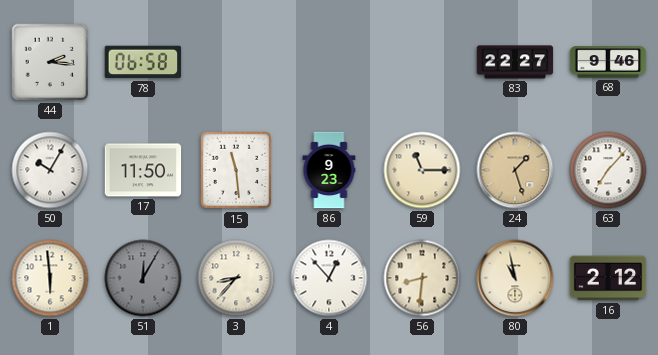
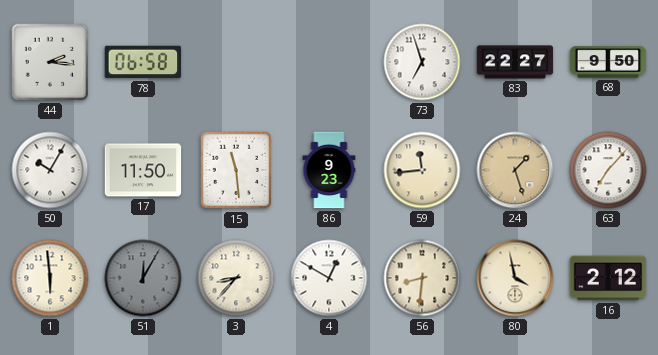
73: none -> 6:57 (422, 62)
68: 9:46 -> 9:50 (608, 62)
59: 11:15 -> 11:44 (422, 170)
4: 12:53 -> 12:50 (329, 278)
80: 10:58 -> 3:58 (515, 278)
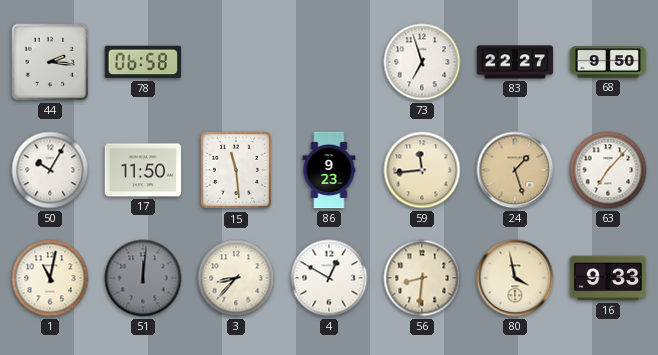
1: 5:59 -> 11:02 (50, 278)
51: 12:05 -> 12:01 (143, 278)
16: 2:12 -> 9:33 (608, 278)
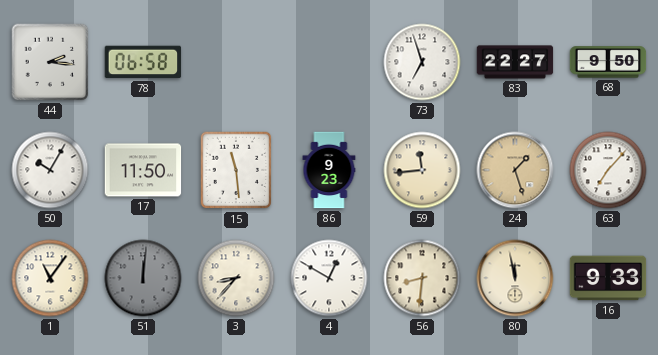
1: 11:02 -> 11:06 (50, 278)
80: 3:58 -> 11:58 (515, 278)
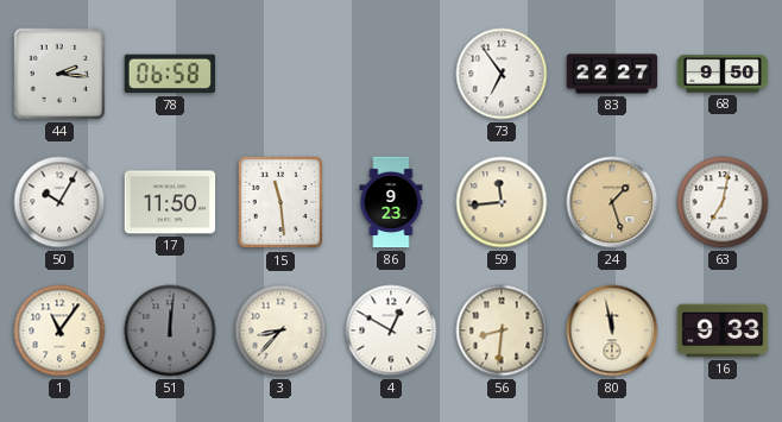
73: 6:57 -> 6:54 (502, 74)
63: 7:07 -> 7:02 (723, 202)
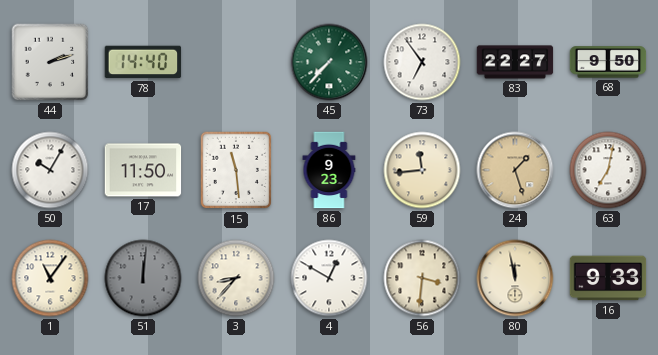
44: 2:16 -> 2:12 (50, 62)
78: 06:58 -> 14:40 (143, 62)
45: none -> 7:37 (329, 62)
56: 8:31 -> 3:31 (422, 278)
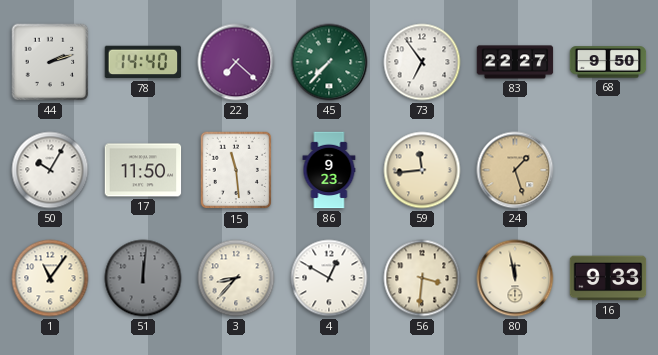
22: none -> 7:22 (236, 62)
63: 7:02 -> none (608, 170)
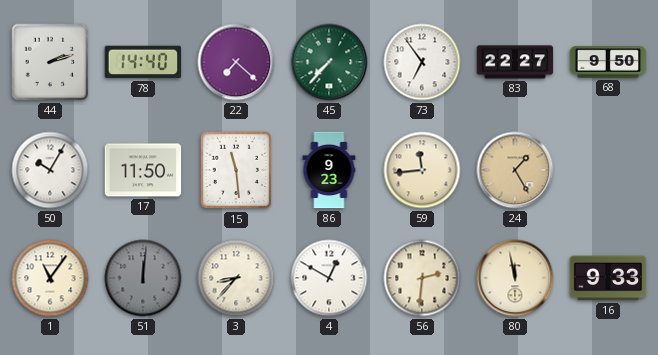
24: 1:27 -> 1:25 (515, 170)
56: 3:31 -> 2:31 (422, 278)
